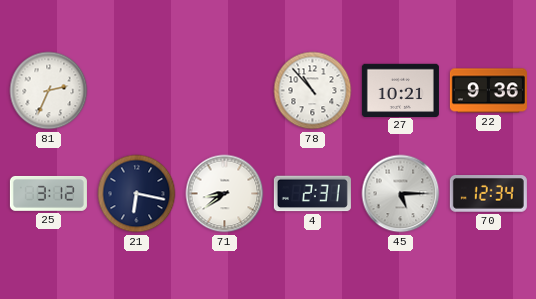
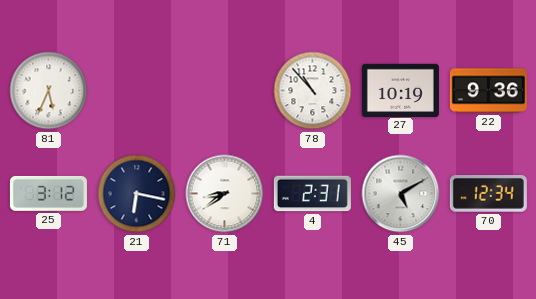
81: 2:34 -> 5:34 (49, 91)
27: 10:21 -> 10:19 (400, 90)
45: 5:15 -> 5:10 (401, 194)
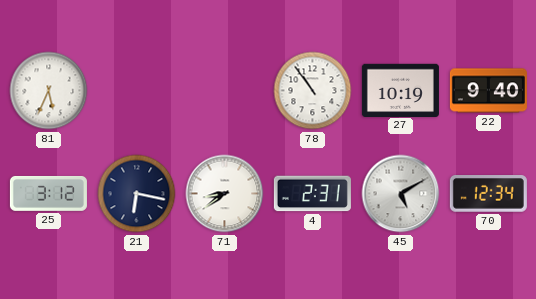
78: 10:53 -> 10:54 (313, 91)
22: 9:36 -> 9:40 (488, 91)
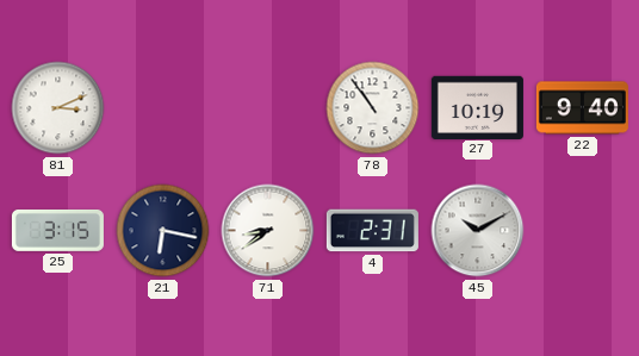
81: 5:34 -> 3:11 (58, 108)
25: 3:12 -> 3:15 (57, 230)
45: 5:10 -> 10:10 (478, 231)
70: 12:34 -> none (488, 194)
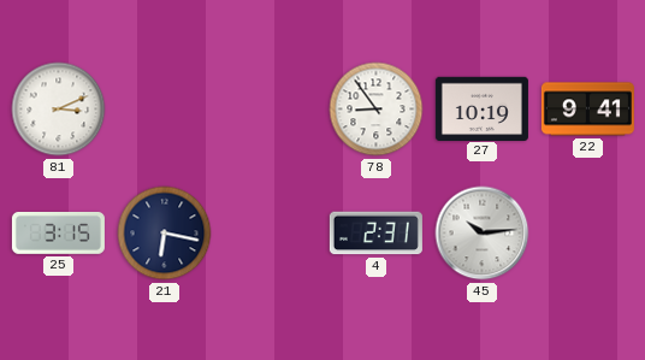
78: 10:54 -> 8:54 (377, 110)
22: 9:40 -> 9:41 (587, 110)
71: 8:39 -> none (268, 231)
45: 10:10 -> 10:14 (483, 234)
